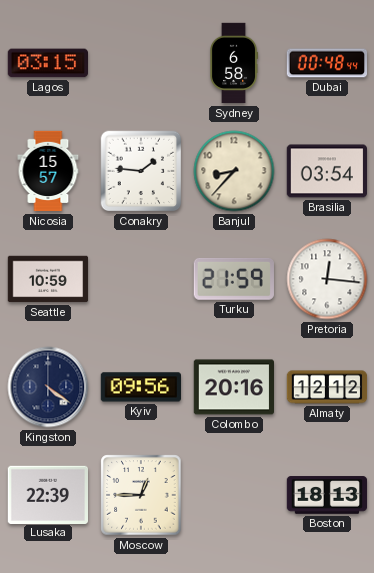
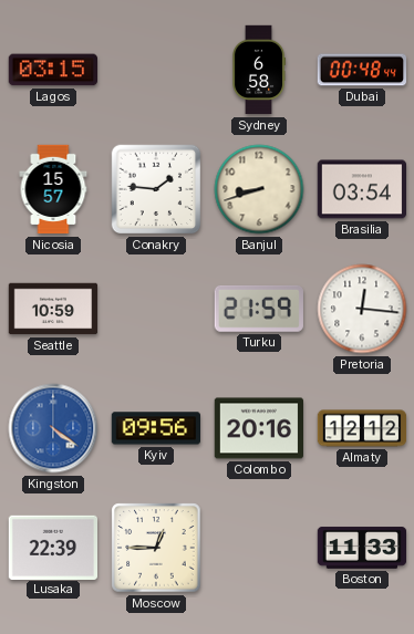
Banjul: 8:37 -> 8:42 (259, 189)
Kingston dial: navy -> blue (53, 428)
Boston: 18:13 -> 11:33 (362, 548)
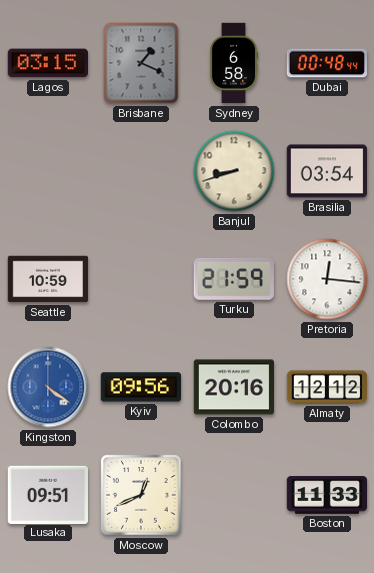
Brisbane: none -> 1:19 (141, 63)
Nicosia: 15:57 -> none (53, 189)
Conakry: 1:46 -> none (156, 189)
Lusaka: 22:39 -> 09:51 (47, 494)
Moscow: 12:45 -> 12:41 (141, 495)
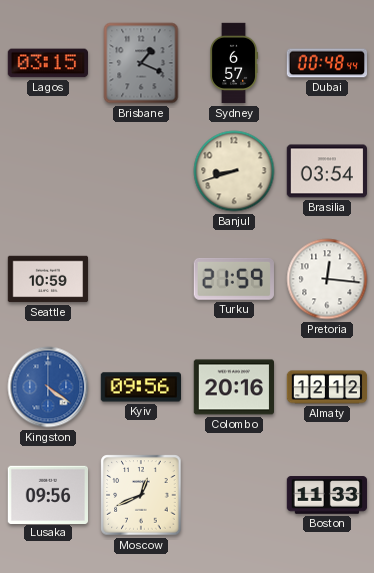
Sydney: 6:58 -> 6:57 (235, 63)
Lusaka: 09:51 -> 09:56 (47, 494)
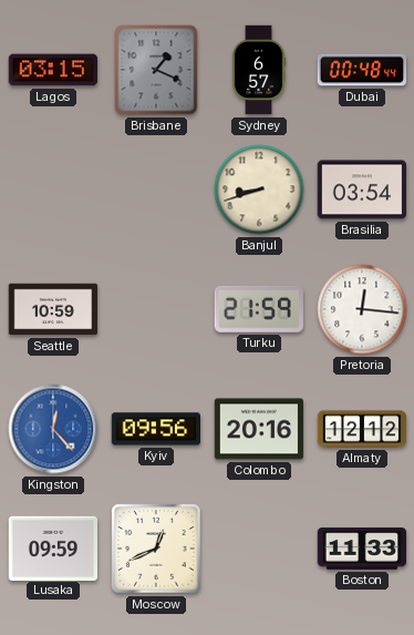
Kingston: 4:21 -> 12:23 (53, 429)
Lusaka: 09:56 -> 09:59 (52, 547)
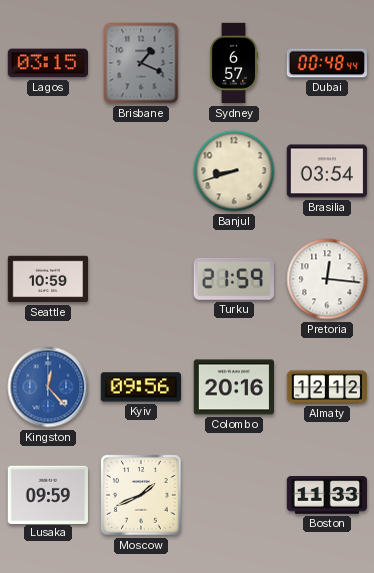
Moscow: 12:41 -> 1:41 (141, 495)
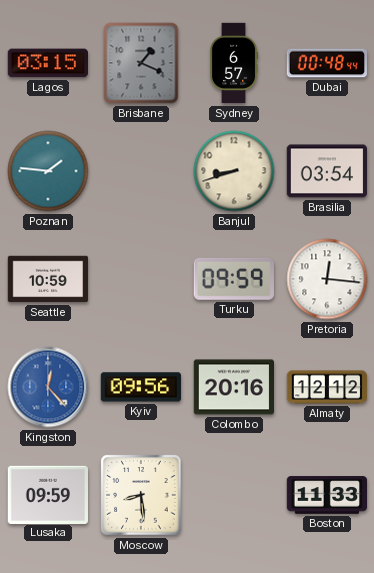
Poznan: none -> 1:46 (48, 171)
Turku: 21:59 -> 09:59 (234, 279)
Moscow: 1:41 -> 8:29 (141, 495)
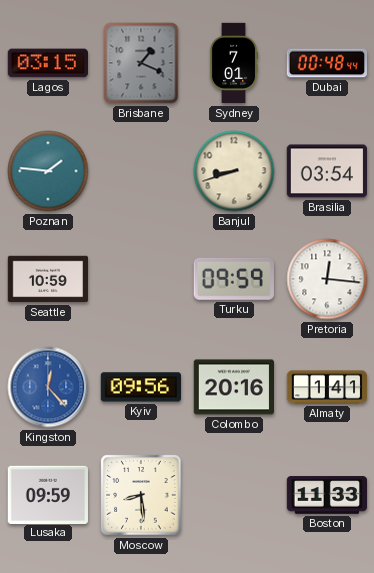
Sydney: 6:57 -> 7:01 (235, 63)
Almaty: 12:12 -> 1:41 (327, 387)
